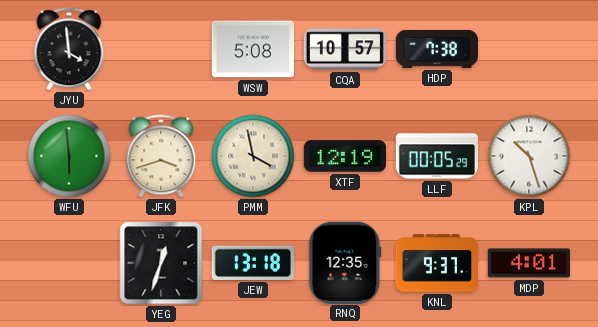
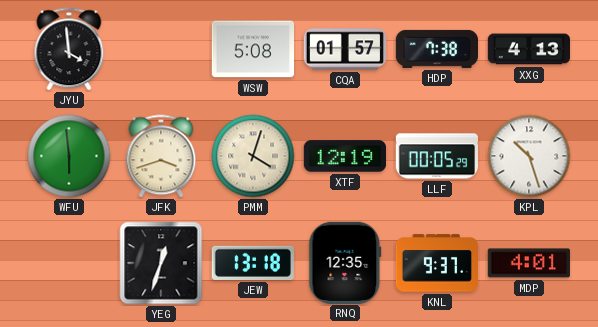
CQA: 10:57 -> 01:57 (344, 49)
XXG: none -> 4:13 (528, 49)
PMM: 3:58 -> 4:03 (253, 156)
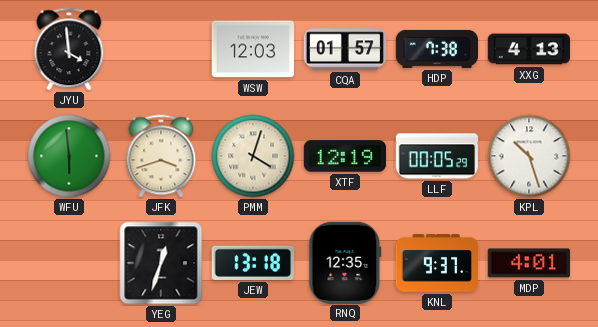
WSW: 5:08 -> 12:03 (252, 49)
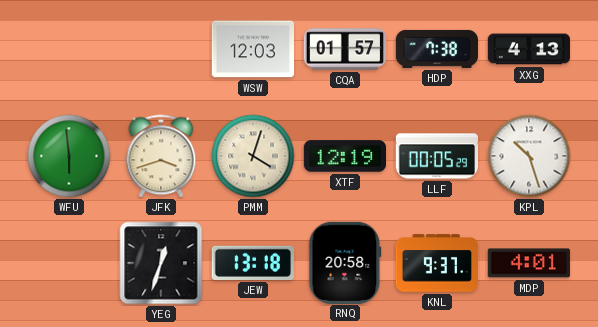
JYU: 3:59 -> none (69, 49)
RNQ: 12:35 -> 20:58 (345, 262)
